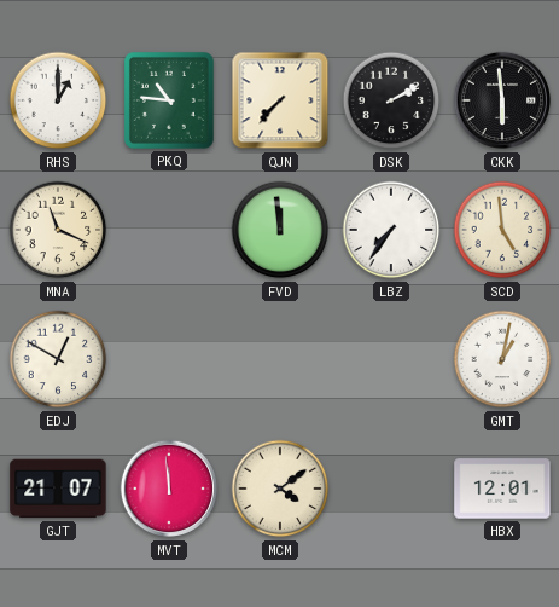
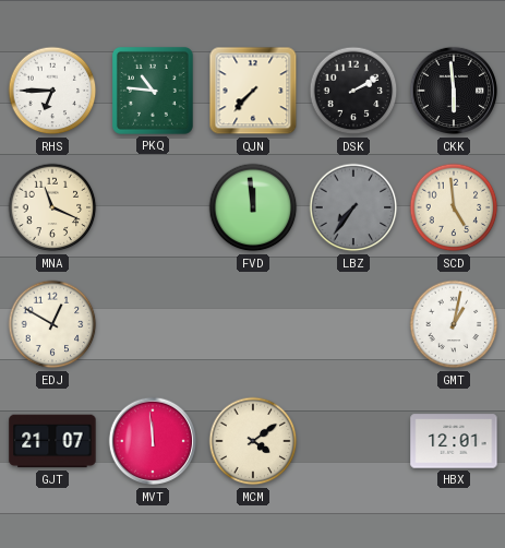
RHS: 1:00 -> 6:45 (52, 91)
LBZ dial: white -> grey (353, 207)
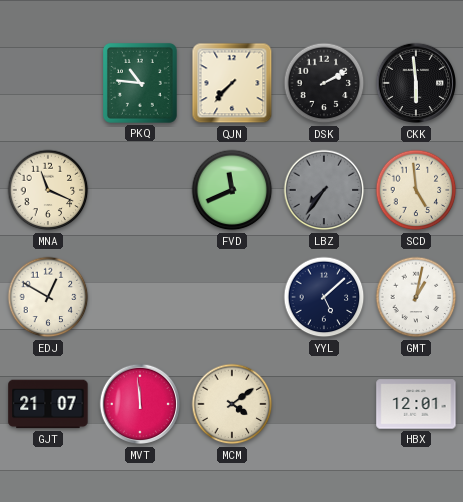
RHS: 6:45 -> none (52, 91)
FVD: 11:59 -> 11:41 (232, 190)
YYL: none -> 5:08 (324, 297)
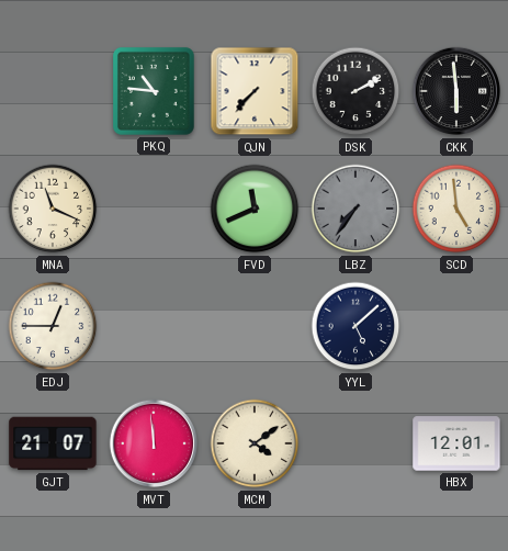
EDJ: 12:50 -> 12:45 (53, 326)
GMT: 1:02 -> none (416, 297)
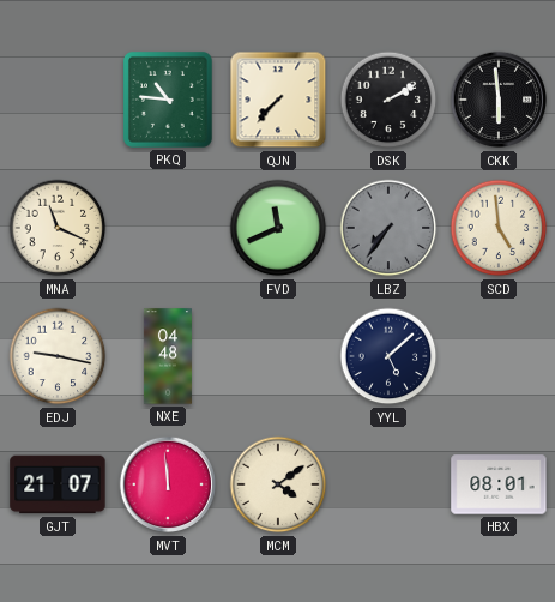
EDJ: 12:45 -> 9:17 (58, 356)
NXE: none -> 04:48 (168, 356)
HBX: 12:01 -> 08:01 (499, 484)
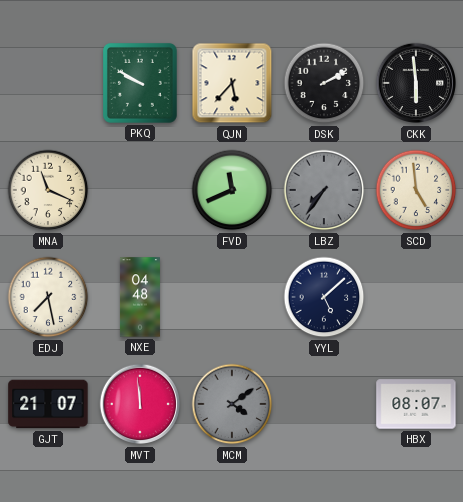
PKQ: 10:46 -> 9:50 (140, 83)
QJN: 7:37 -> 5:37 (232, 83)
EDJ: 9:17 -> 7:28 (48, 297)
MCM dial: cream -> grey (232, 404)
HBX: 08:01 -> 08:07 (416, 404)
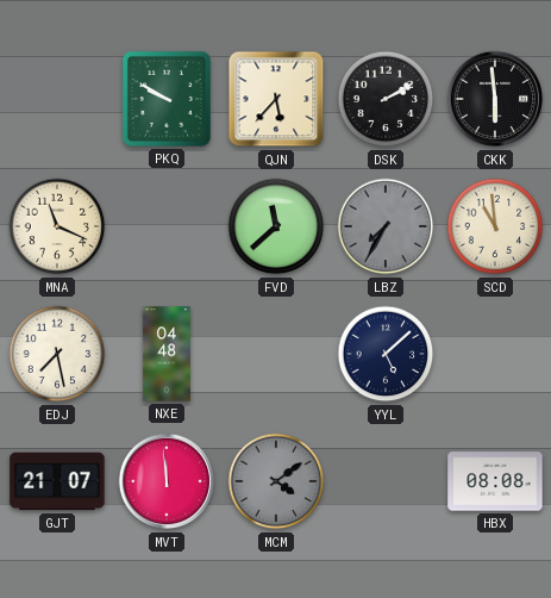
FVD: 11:41 -> 11:38 (276, 226)
LBZ: 7:36 -> 7:35 (386, 226)
SCD: 4:59 -> 10:59 (495, 226)
HBX: 08:07 -> 08:08 (495, 481)
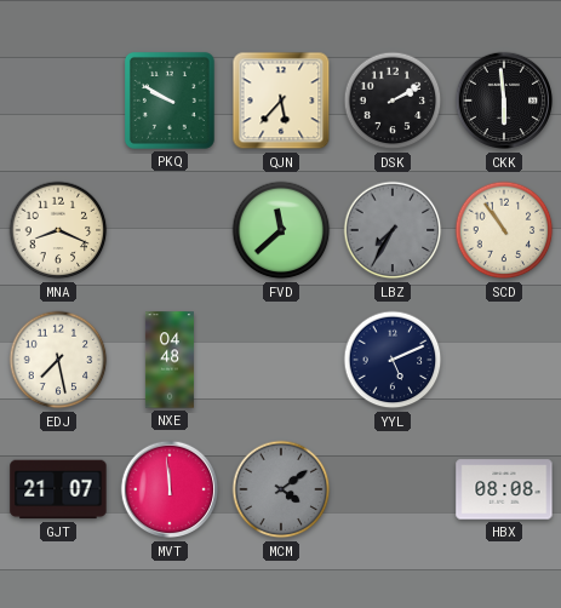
MNA: 11:19 -> 8:19 (58, 230)
SCD: 10:59 -> 10:54 (504, 230)
YYL: 5:08 -> 5:11 (393, 360)
